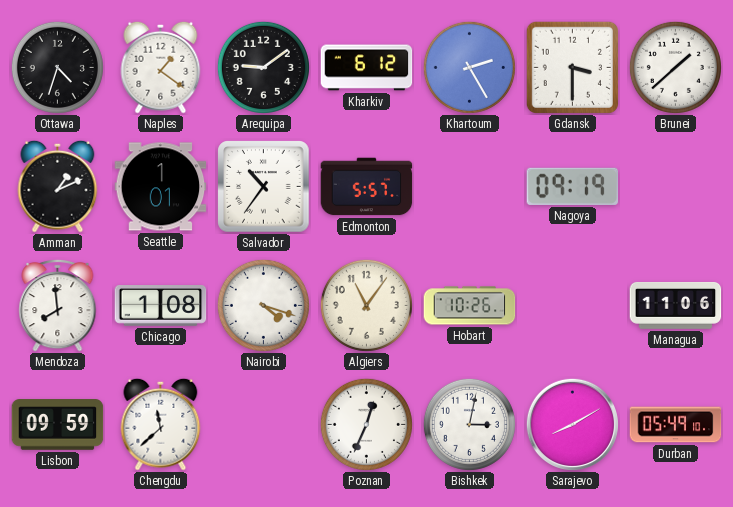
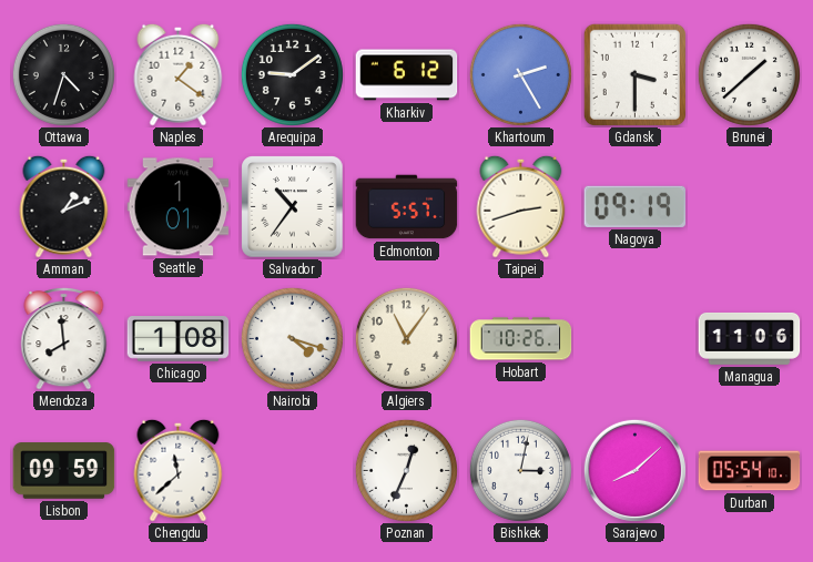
Taipei: none -> 2:42 (521, 206)
Sarajevo: 8:10 -> 8:08 (634, 470)
Durban: 05:49 -> 05:54 (750, 471)
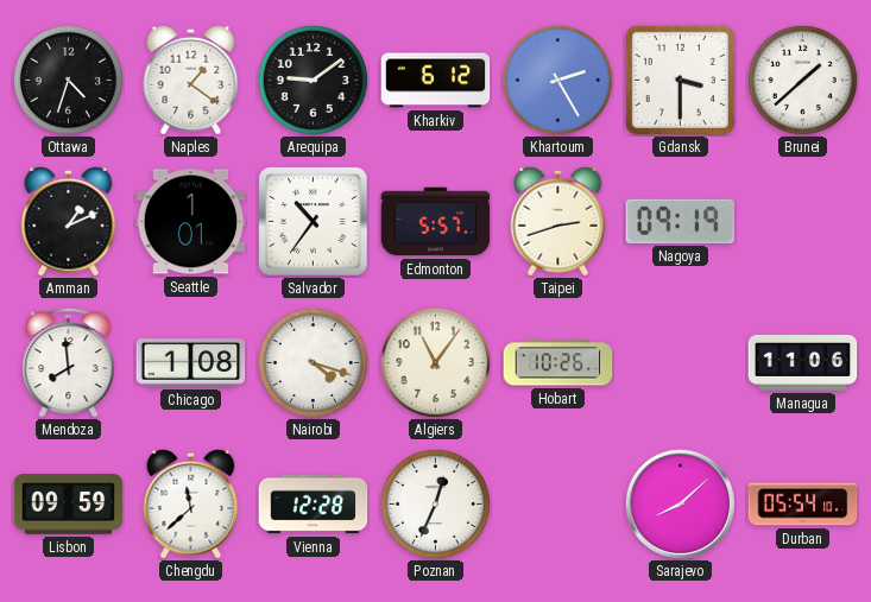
Vienna: none -> 12:28 (314, 505)
Bishkek: 3:02 -> none (520, 470)
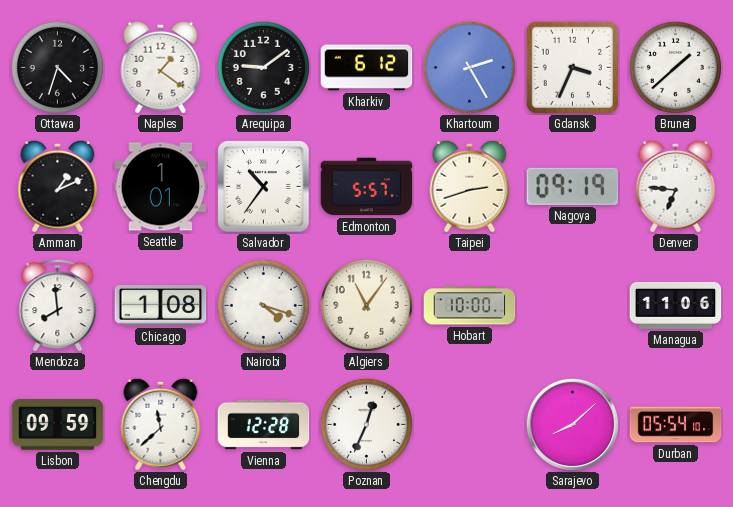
Gdansk: 3:30 -> 3:34 (572, 67)
Denver: none -> 6:46 (676, 186)
Hobart: 10:26 -> 10:00 (470, 306)
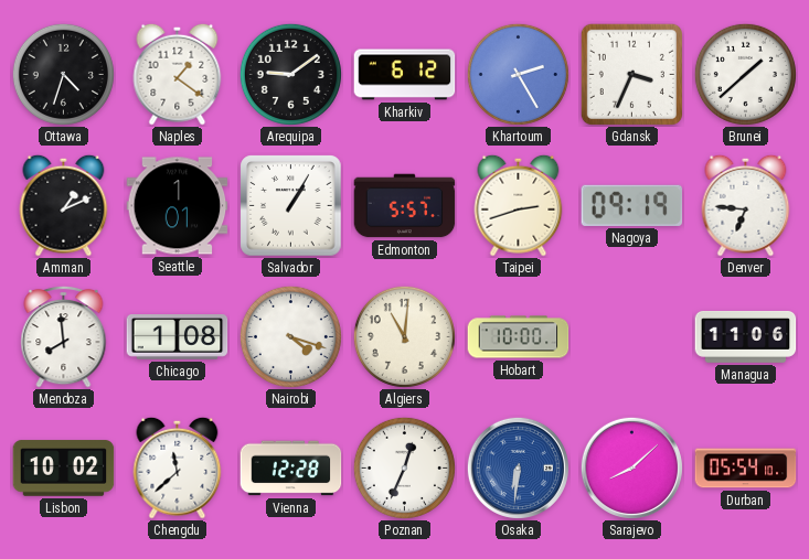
Salvador: 10:36 -> 1:05 (291, 206)
Algiers: 11:06 -> 11:01 (404, 336)
Lisbon: 09:59 -> 10:02 (64, 469)
Osaka: none -> 6:31 (518, 467)
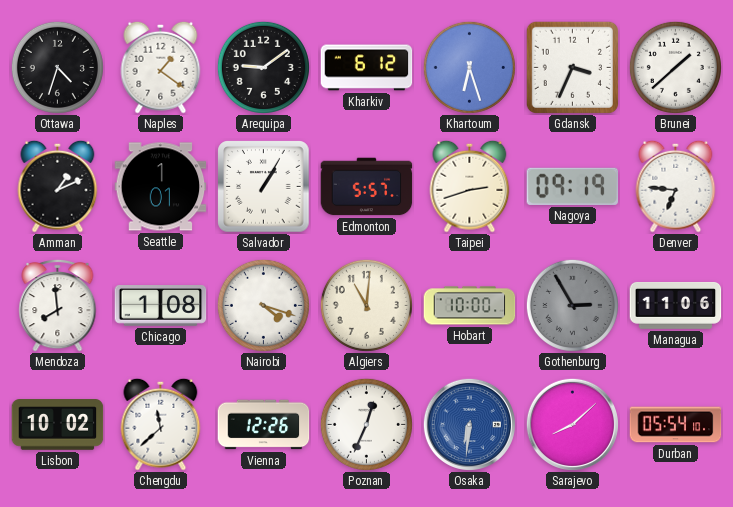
Khartoum: 2:25 -> 6:27 (469, 67)
Gothenburg: none -> 2:55 (572, 305)
Vienna: 12:28 -> 12:26 (264, 425)
